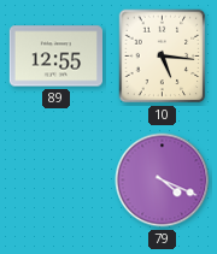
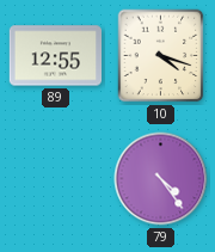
10: 5:16 -> 4:18 (161, 56)
79: 4:19 -> 4:24 (161, 179)
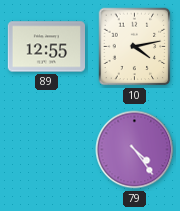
10: 4:18 -> 4:13 (135, 47)
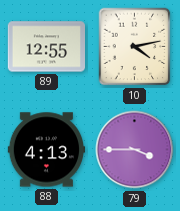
88: none -> 4:13 (47, 150)
79: 4:24 -> 3:45 (135, 150)
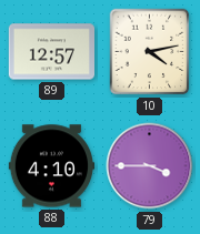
89: 12:55 -> 12:57 (52, 52)
88: 4:13 -> 4:10 (52, 166)
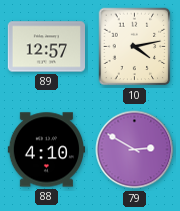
79: 3:45 -> 2:50 (135, 150)
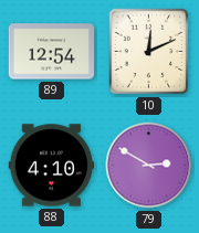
89: 12:57 -> 12:54 (52, 52)
10: 4:13 -> 12:11 (149, 52)
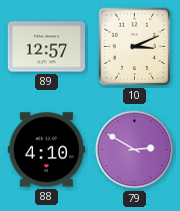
89: 12:54 -> 12:57 (47, 47)
10: 12:11 -> 3:11 (135, 47)
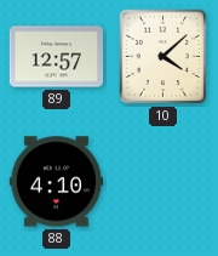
10: 3:11 -> 4:08 (163, 57)
79: 2:50 -> none (135, 150)
